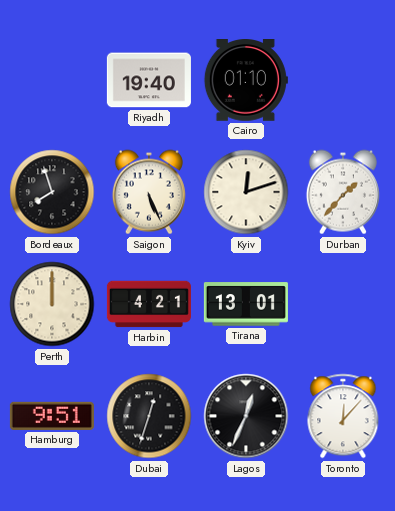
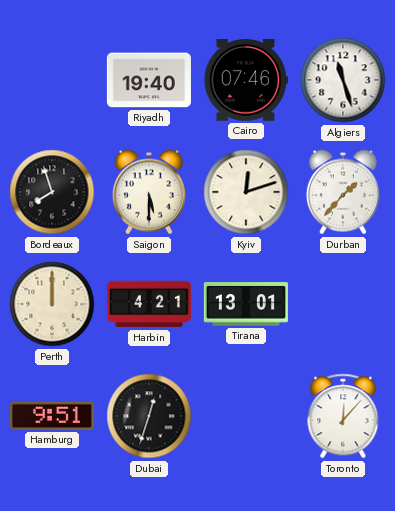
Cairo: 01:10 -> 07:46 (246, 81)
Algiers: none -> 11:27 (343, 80)
Saigon: 5:26 -> 5:30 (149, 192)
Lagos: 12:34 -> none (246, 416)
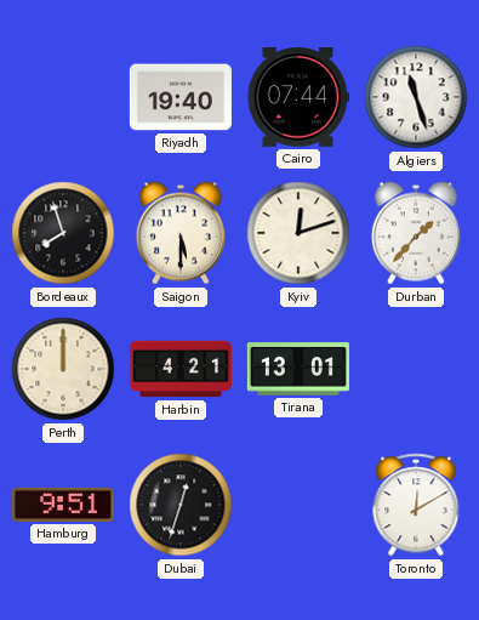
Cairo: 07:46 -> 07:44 (298, 98)
Toronto: 12:07 -> 12:10 (416, 505)
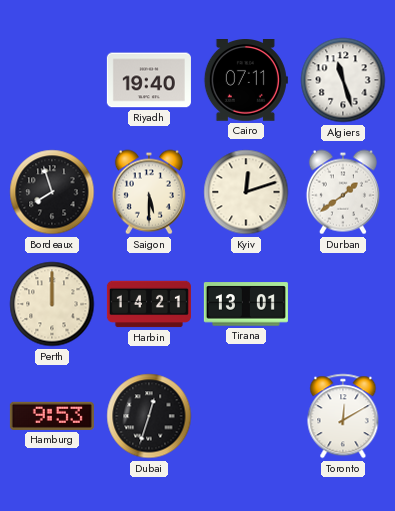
Cairo: 07:44 -> 07:11 (246, 81)
Durban: 1:37 -> 1:39 (343, 192)
Harbin: 4:21 -> 14:21 (149, 304)
Hamburg: 9:51 -> 9:53 (52, 416)
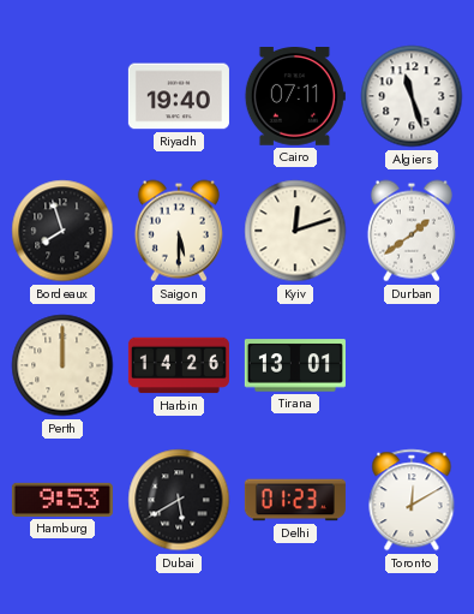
Harbin: 14:21 -> 14:26 (179, 365)
Dubai: 12:33 -> 5:40 (179, 500)
Delhi: none -> 01:23 (295, 500)
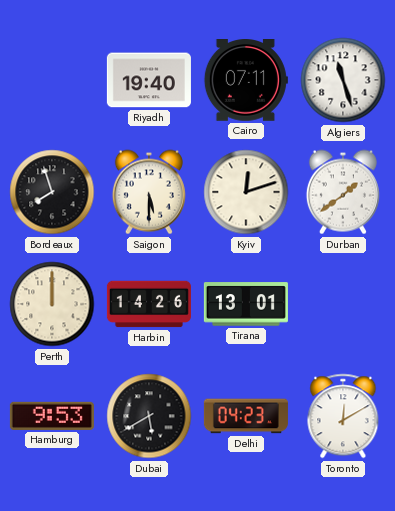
Delhi: 01:23 -> 04:23 (246, 416)
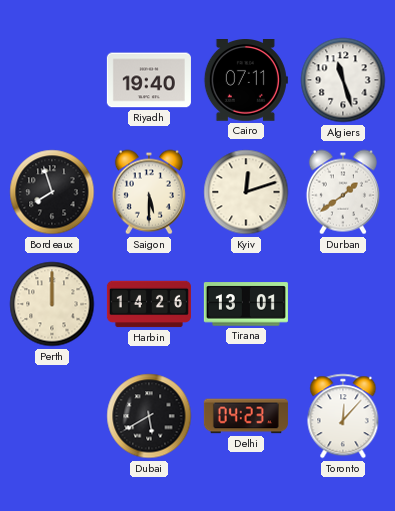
Hamburg: 9:53 -> none (52, 416)
Toronto: 12:10 -> 12:07 (343, 416)
